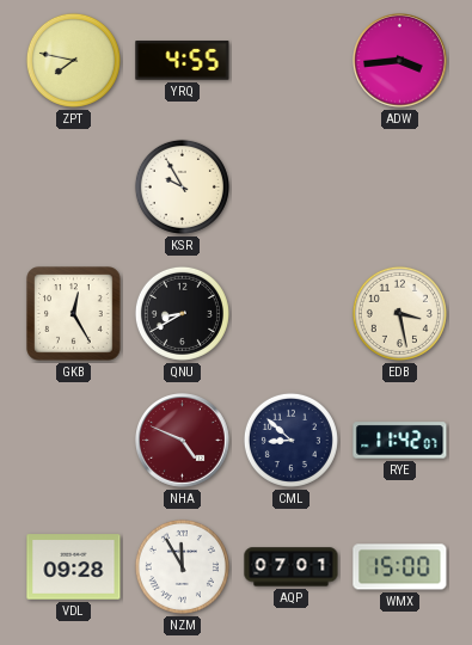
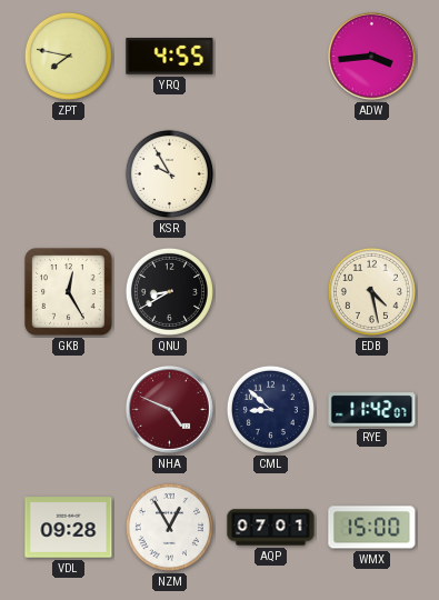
EDB: 3:28 -> 4:28 (371, 291)
NZM: 11:55 -> 12:55 (169, 527)
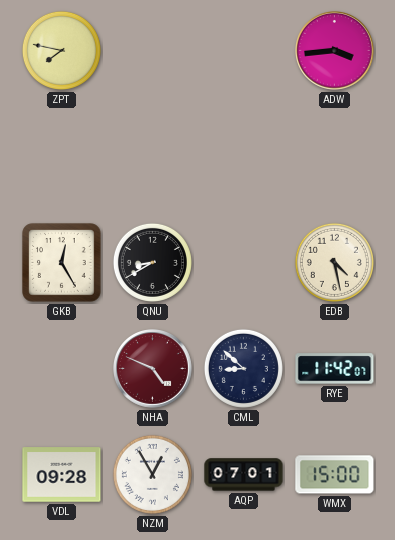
YRQ: 4:55 -> none (170, 57)
KSR: 9:55 -> none (169, 173)
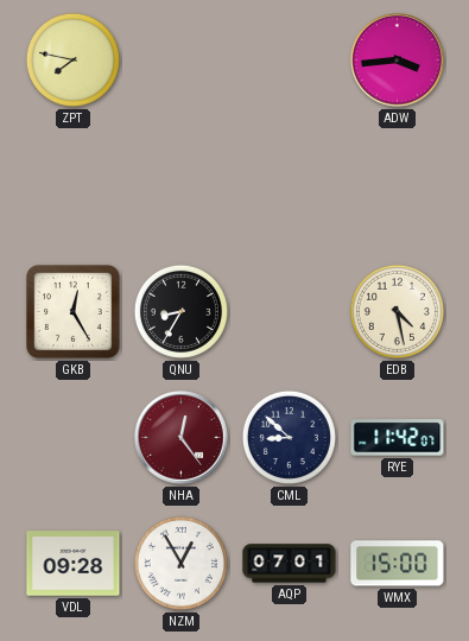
QNU: 8:40 -> 8:35 (180, 311)
NHA: 4:49 -> 12:24 (182, 438)
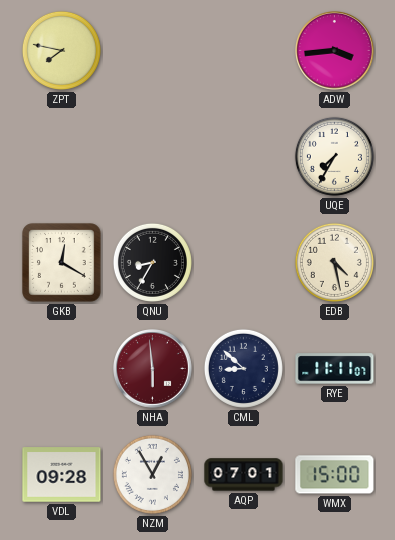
UQE: none -> 7:35 (334, 156)
GKB: 12:25 -> 12:20 (62, 263)
NHA: 12:24 -> 5:59 (153, 369)
RYE: 11:42 -> 11:11 (335, 369)
